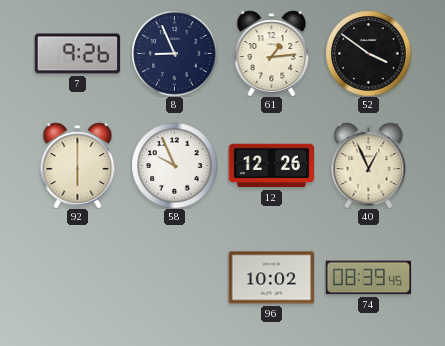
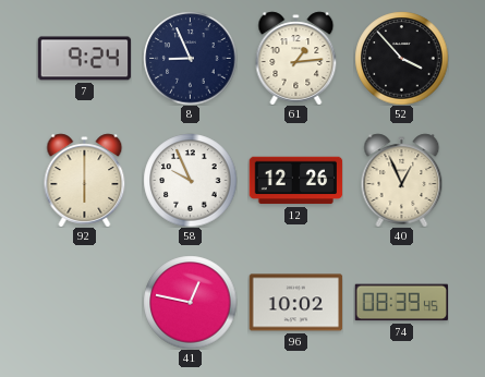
7: 9:26 -> 9:24 (84, 59)
52: 3:51 -> 3:53 (401, 58)
41: none -> 12:47 (190, 302)
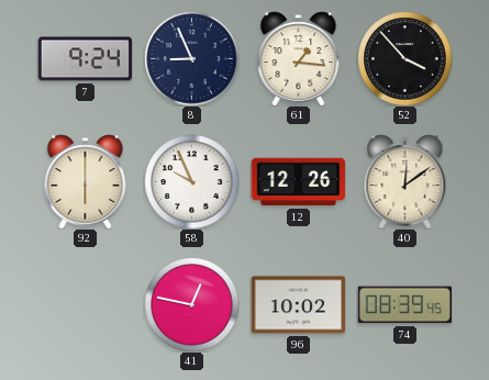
61: 1:14 -> 1:16 (299, 58)
40: 12:56 -> 12:09 (405, 181)
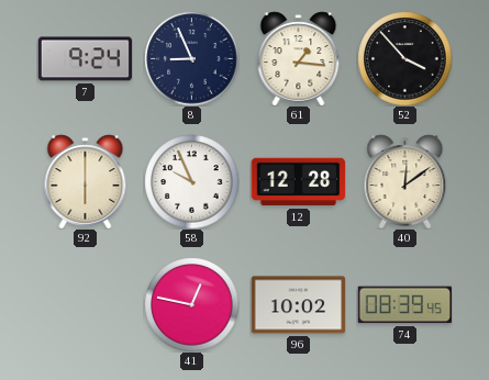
12: 12:26 -> 12:28 (298, 182)
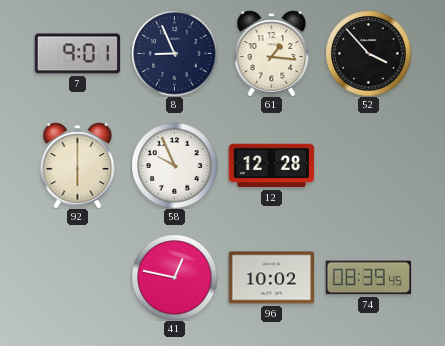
7: 9:24 -> 9:01 (77, 54)
40: 12:09 -> none (405, 181)
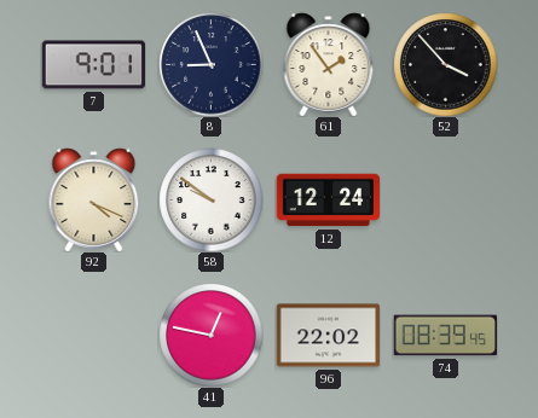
61: 1:16 -> 1:54 (329, 64)
92: 6:00 -> 4:19 (94, 199)
58: 9:56 -> 9:51 (210, 199)
12: 12:28 -> 12:24 (328, 201)
96: 10:02 -> 22:02 (328, 336)
